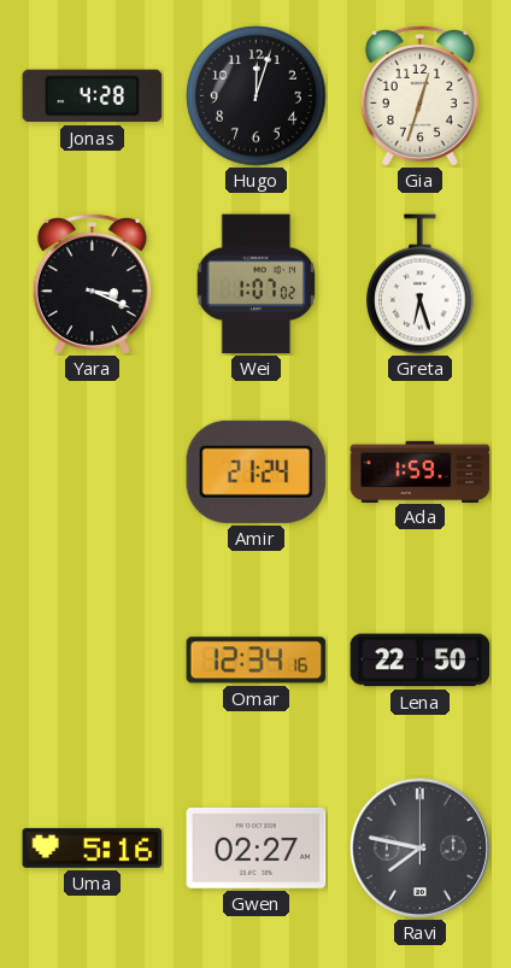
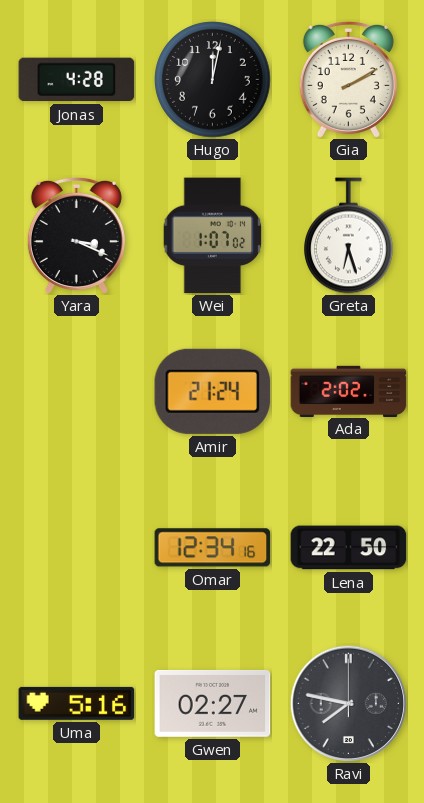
Hugo: 12:03 -> 12:02 (213, 80)
Gia: 12:33 -> 2:10 (348, 79)
Ada: 1:59 -> 2:02 (349, 391)
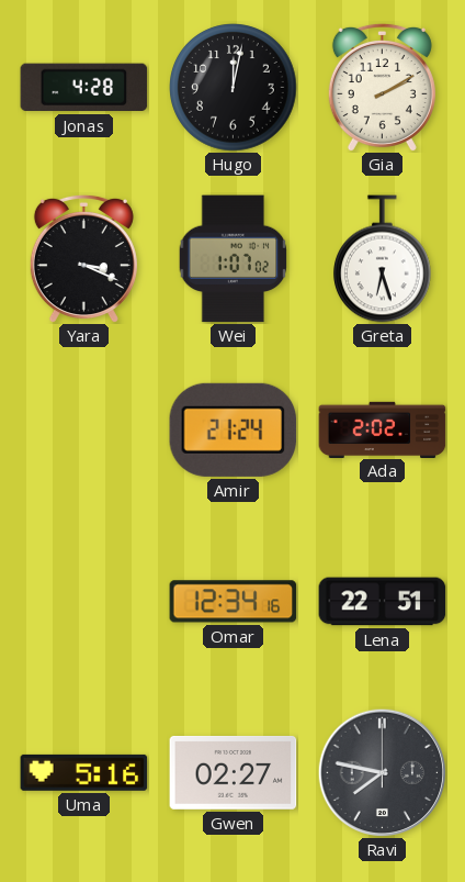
Lena: 22:50 -> 22:51 (383, 602)
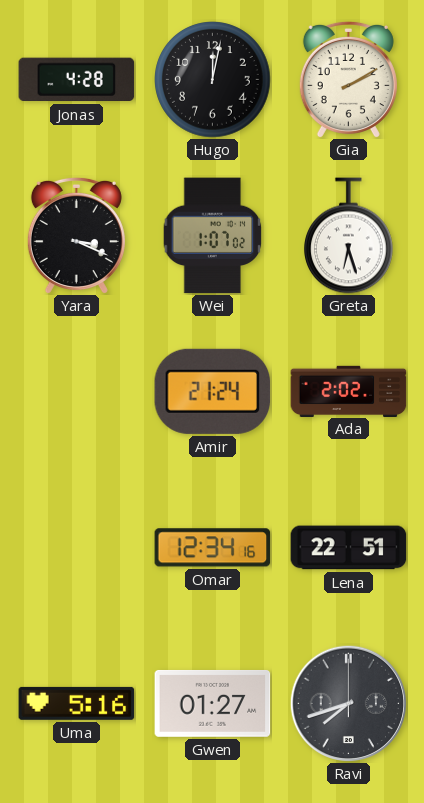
Gwen: 02:27 -> 01:27 (213, 703)
Ravi: 7:47 -> 7:42 (348, 703)
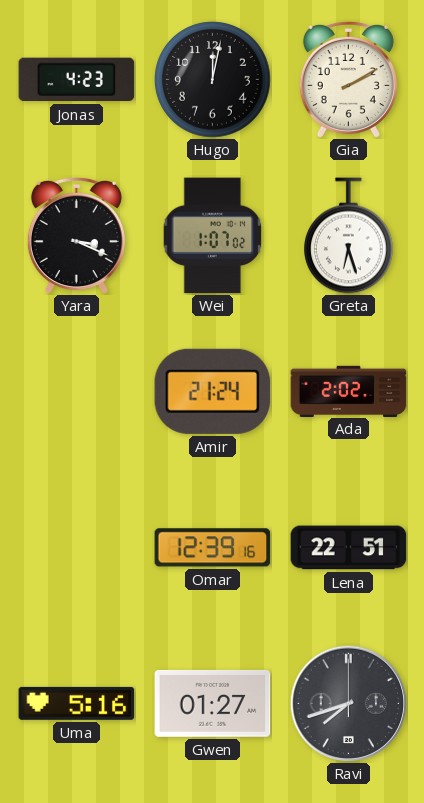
Jonas: 4:28 -> 4:23 (77, 80)
Omar: 12:34 -> 12:39 (213, 548)
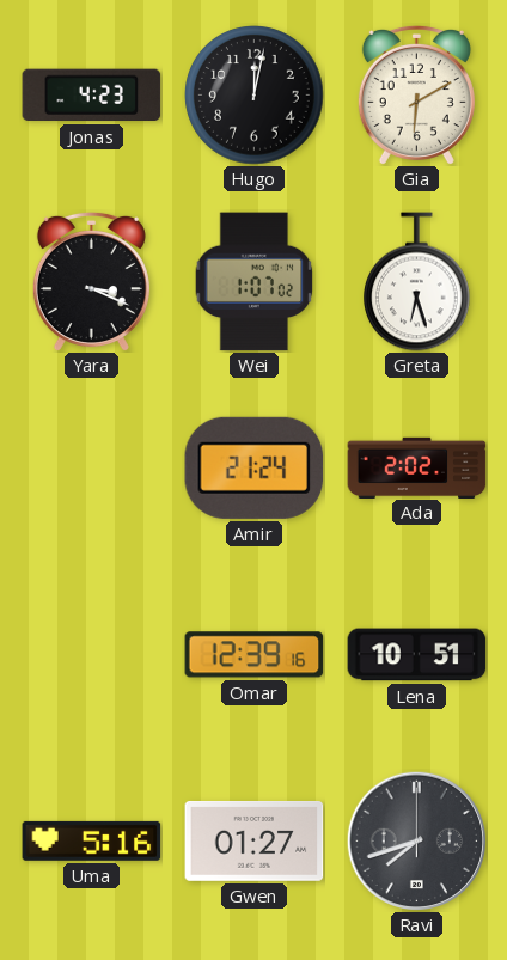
Gia: 2:10 -> 6:10 (416, 94)
Lena: 22:51 -> 10:51 (417, 655)
